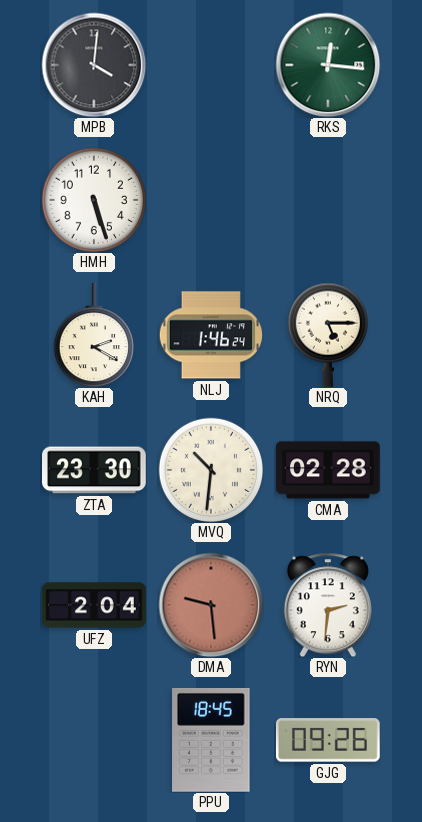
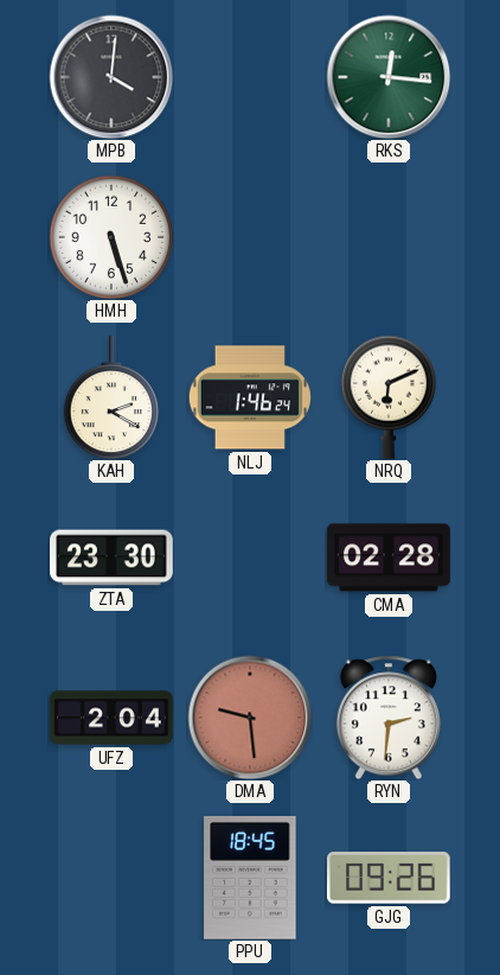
NRQ: 5:15 -> 6:11 (389, 397)
MVQ: 10:31 -> none (210, 469)
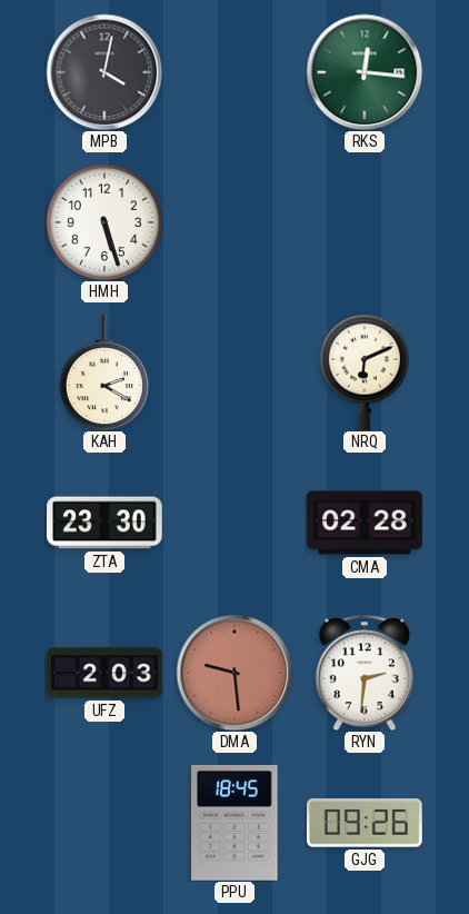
MPB: 4:01 -> 4:02 (104, 72)
NLJ: 1:46 -> none (250, 397)
UFZ: 2:04 -> 2:03 (104, 673)
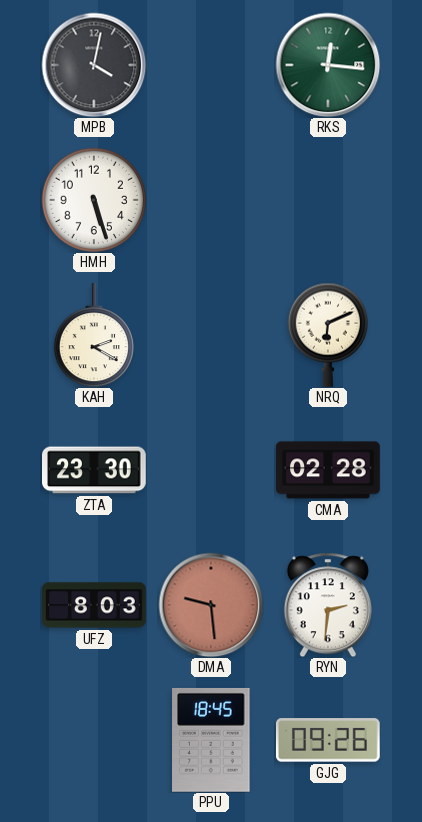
UFZ: 2:03 -> 8:03 (94, 605)
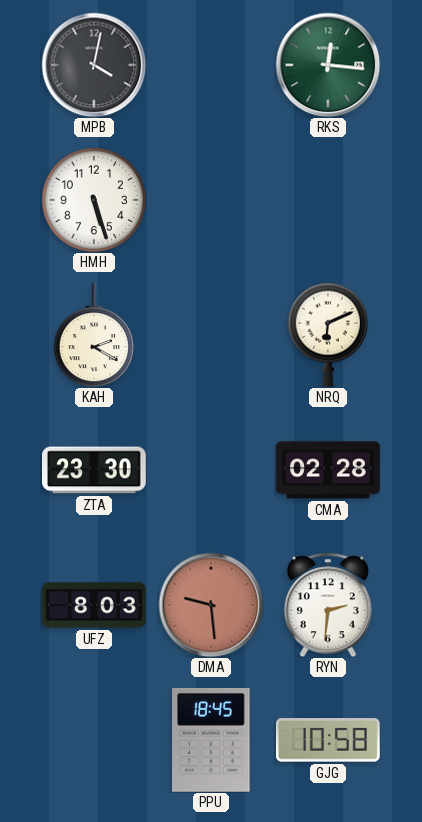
GJG: 09:26 -> 10:58 (328, 740)
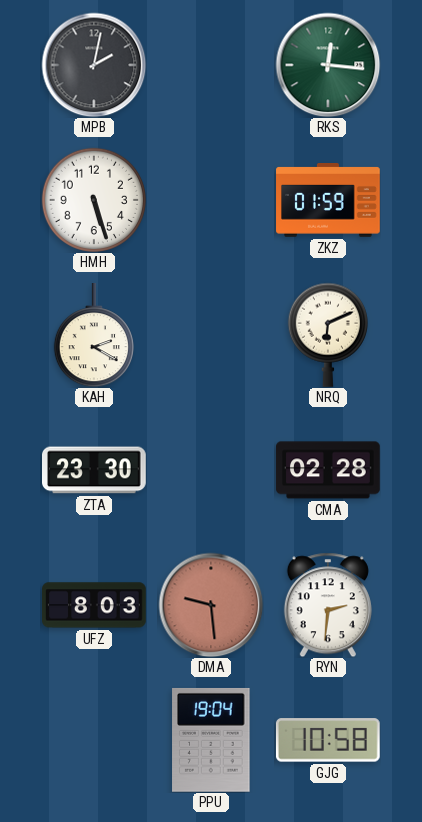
MPB: 4:02 -> 2:02 (94, 65)
ZKZ: none -> 01:59 (328, 201)
PPU: 18:45 -> 19:04 (211, 740)
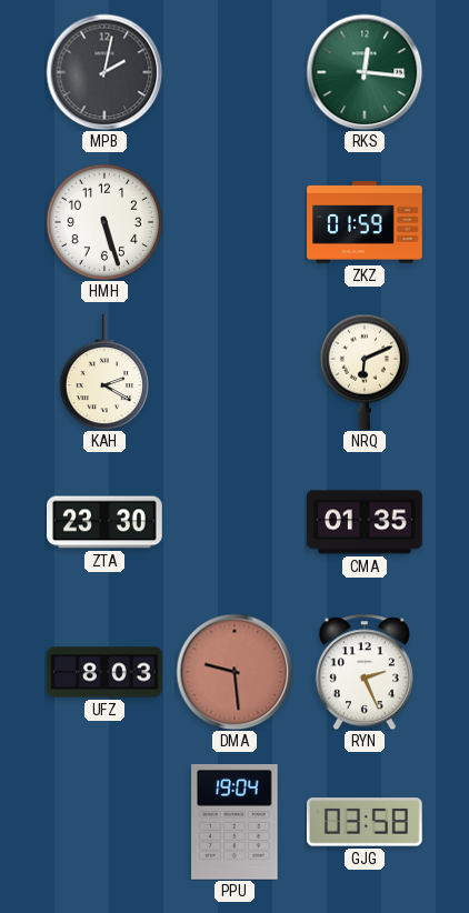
CMA: 02:28 -> 01:35 (365, 522)
RYN: 2:31 -> 2:26 (365, 672)
GJG: 10:58 -> 03:58 (365, 822)
